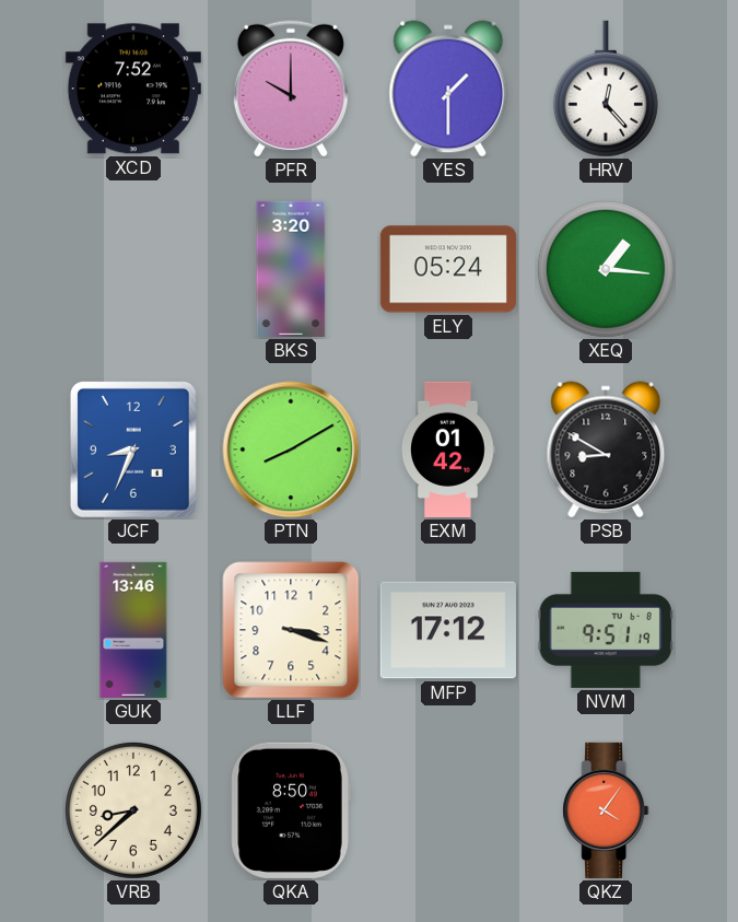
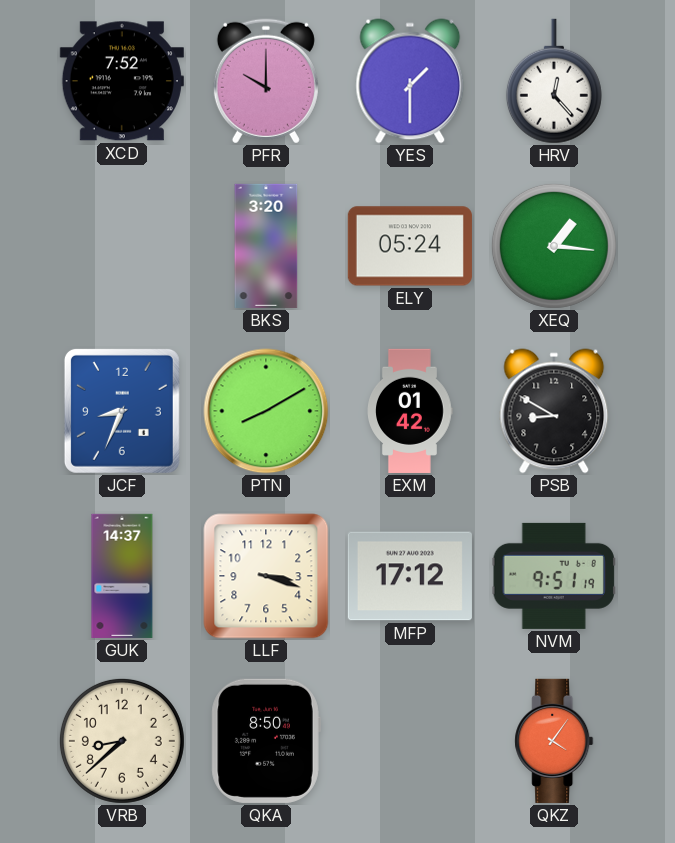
GUK: 13:46 -> 14:37 (122, 576)
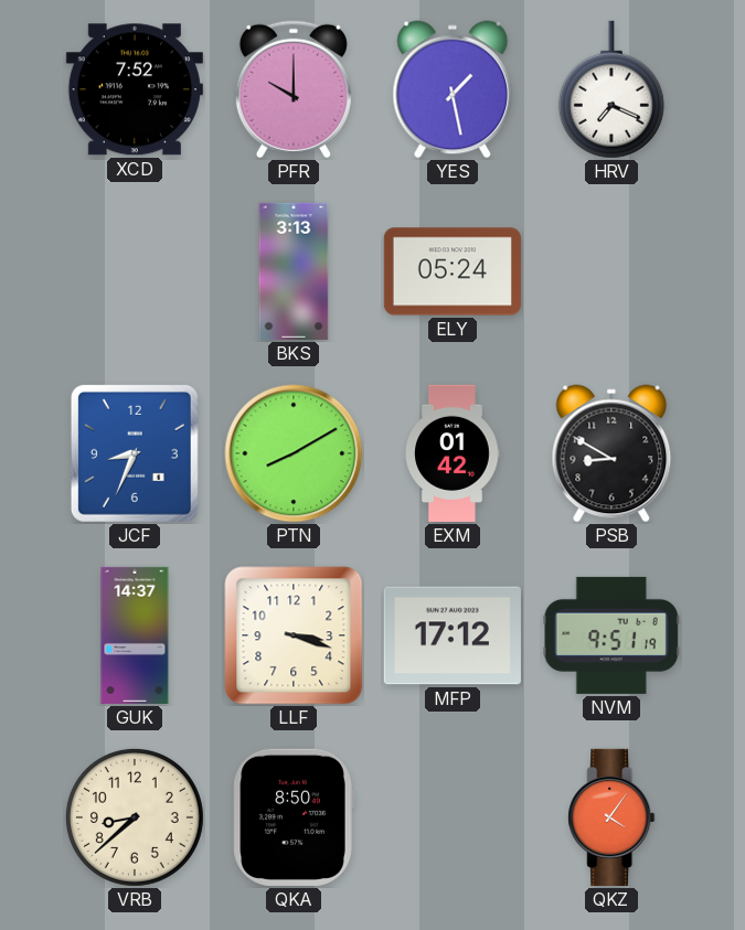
YES: 1:30 -> 1:28 (453, 89)
HRV: 12:23 -> 7:19 (611, 89)
BKS: 3:20 -> 3:13 (294, 271)
XEQ: 1:16 -> none (554, 246)
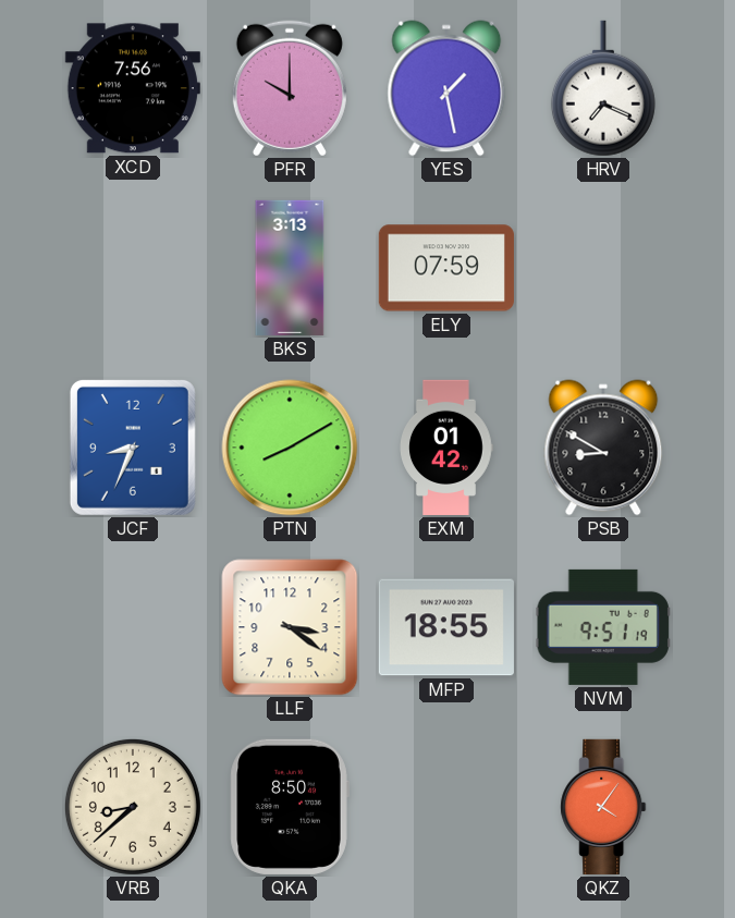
XCD: 7:52 -> 7:56 (133, 88)
ELY: 05:24 -> 07:59 (446, 268)
GUK: 14:37 -> none (135, 635)
LLF: 3:18 -> 3:21 (290, 627)
MFP: 17:12 -> 18:55 (446, 627)
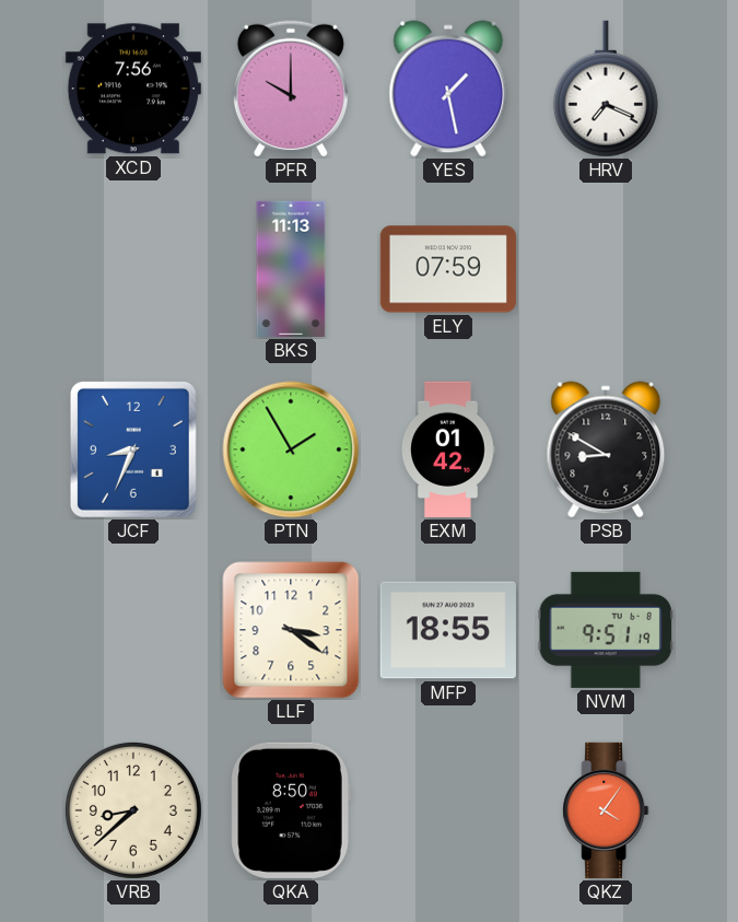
BKS: 3:13 -> 11:13 (291, 269)
PTN: 8:10 -> 1:55 (291, 450)
